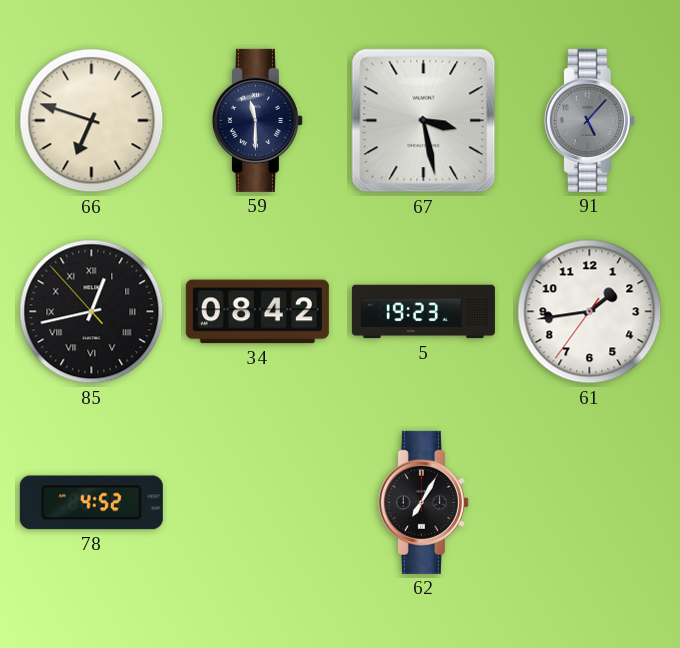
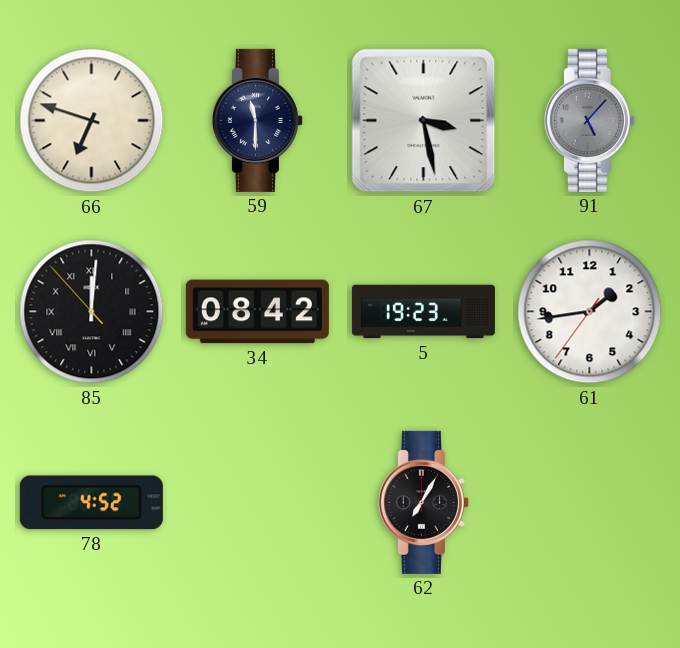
85: 12:42 -> 12:00 (92, 312)
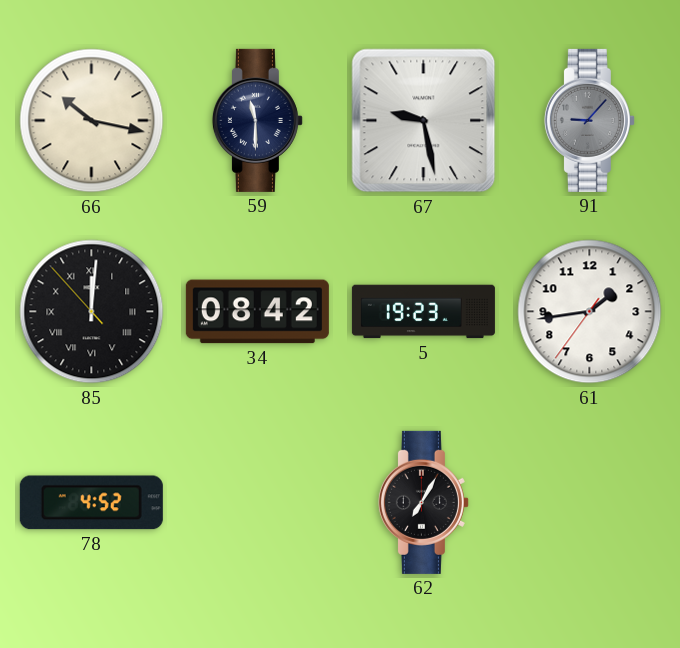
66: 6:48 -> 10:17 (92, 121)
67: 3:28 -> 9:28 (424, 121)
91: 5:07 -> 9:07 (589, 120)
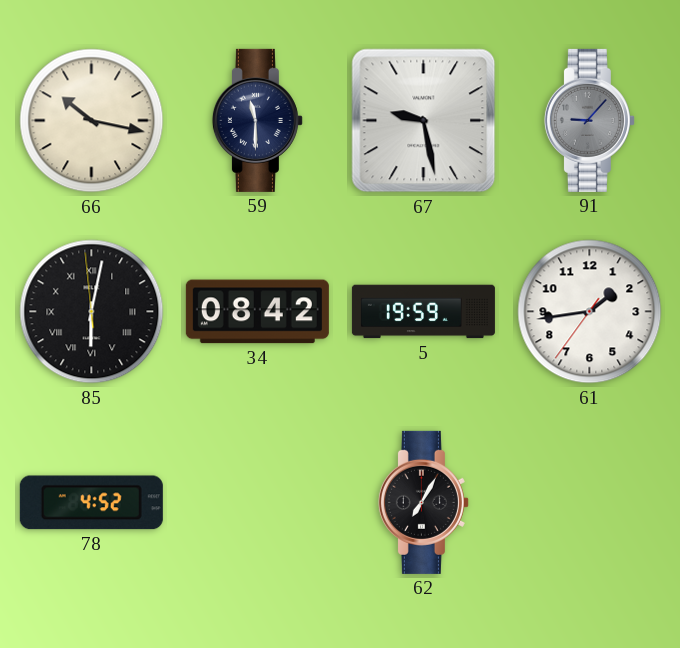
85: 12:00 -> 6:01 (92, 312)
5: 19:23 -> 19:59 (423, 312)
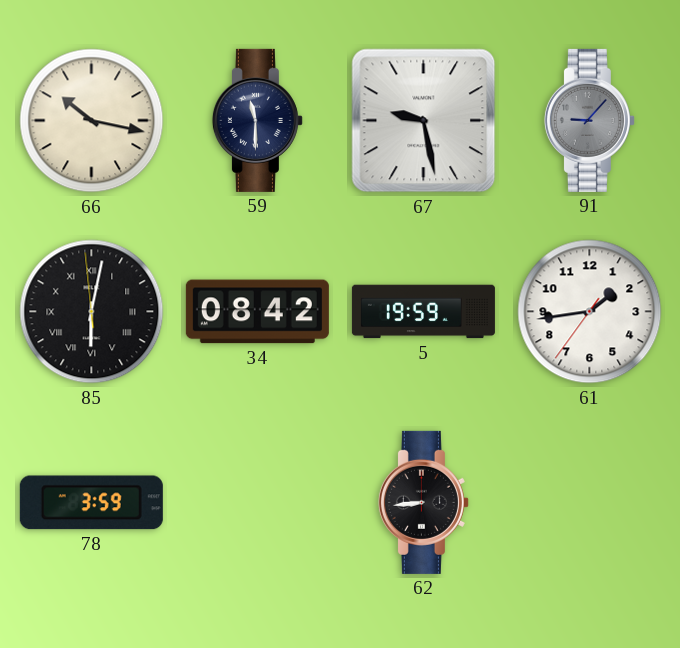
78: 4:52 -> 3:59 (91, 503)
62: 7:05 -> 8:44 (423, 502)
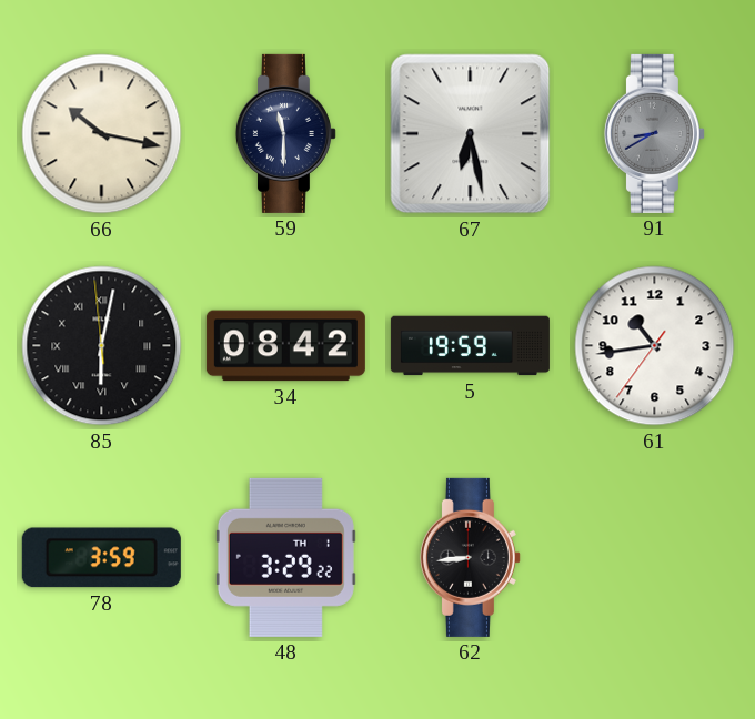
67: 9:28 -> 6:28 (471, 134)
91: 9:07 -> 8:40 (654, 133)
61: 1:43 -> 10:43 (655, 346)
48: none -> 3:29 (285, 557)
